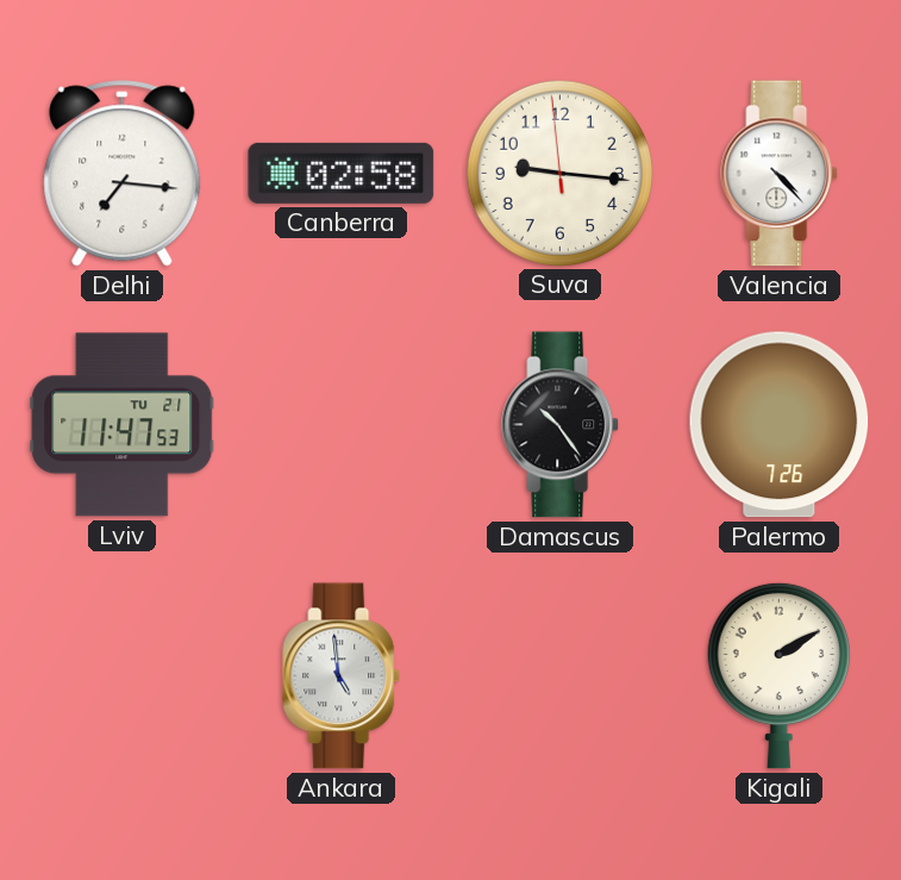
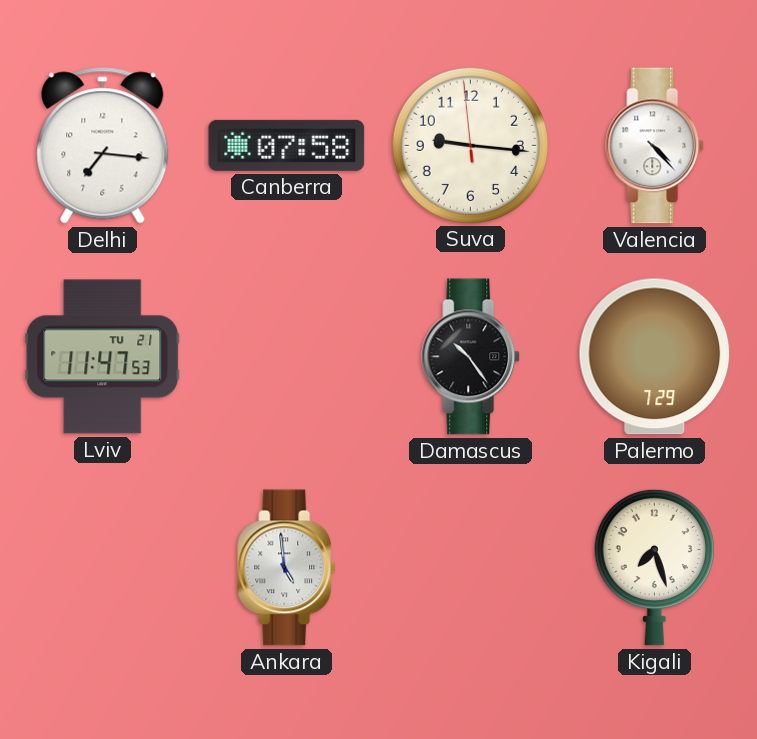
Canberra: 02:58 -> 07:58 (287, 145)
Palermo: 7:26 -> 7:29 (655, 357)
Kigali: 2:10 -> 7:27 (654, 567)
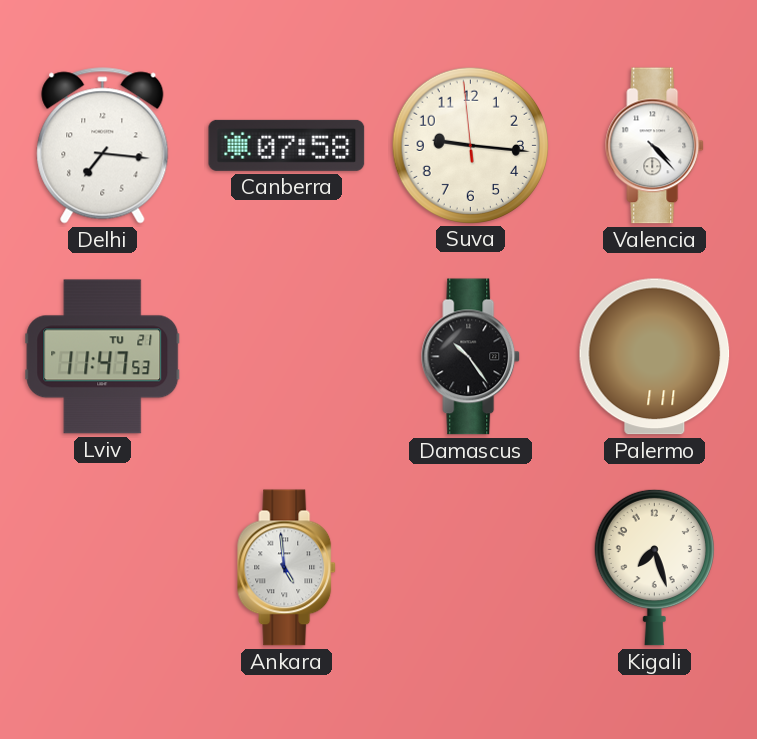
Palermo: 7:29 -> 1:11 (655, 357)
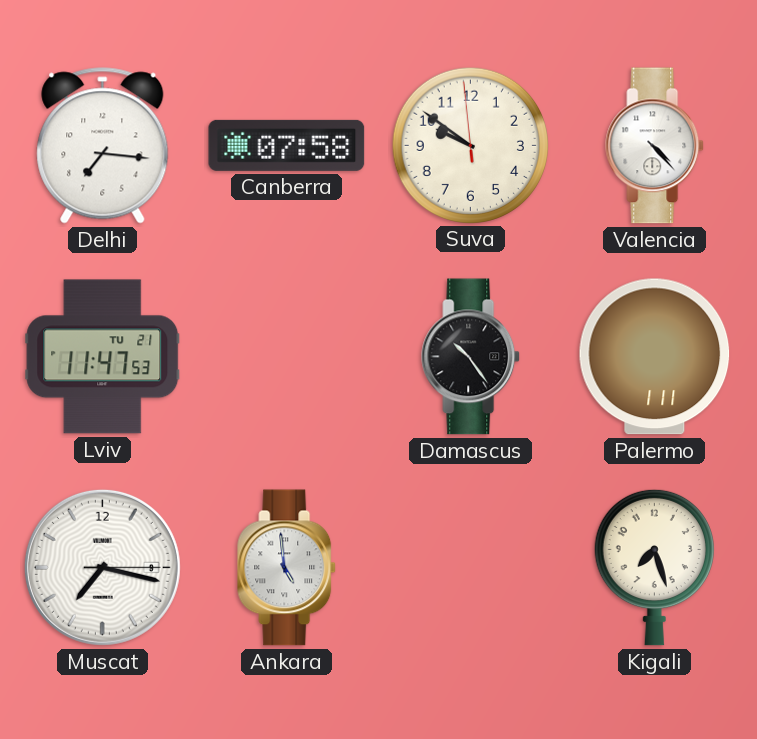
Suva: 9:15 -> 9:50 (470, 145)
Muscat: none -> 7:17 (102, 567)
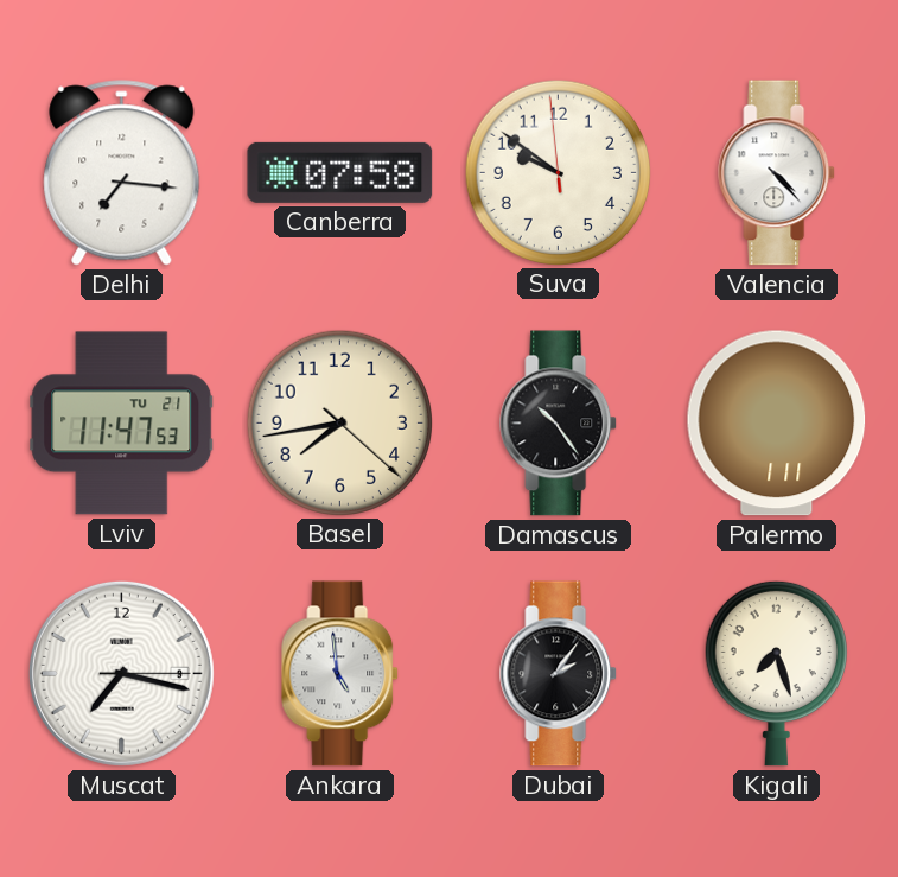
Basel: none -> 7:43 (339, 422)
Dubai: none -> 2:06 (559, 674)
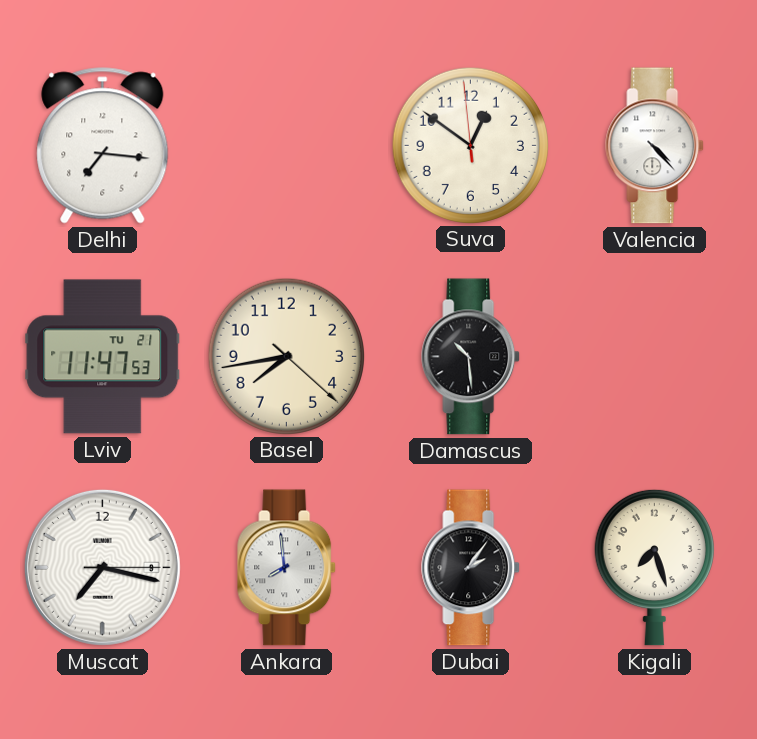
Canberra: 07:58 -> none (340, 172)
Suva: 9:50 -> 12:50 (470, 145)
Damascus: 10:24 -> 10:29 (471, 357)
Palermo: 1:11 -> none (777, 424)
Ankara: 4:59 -> 7:59 (287, 568)
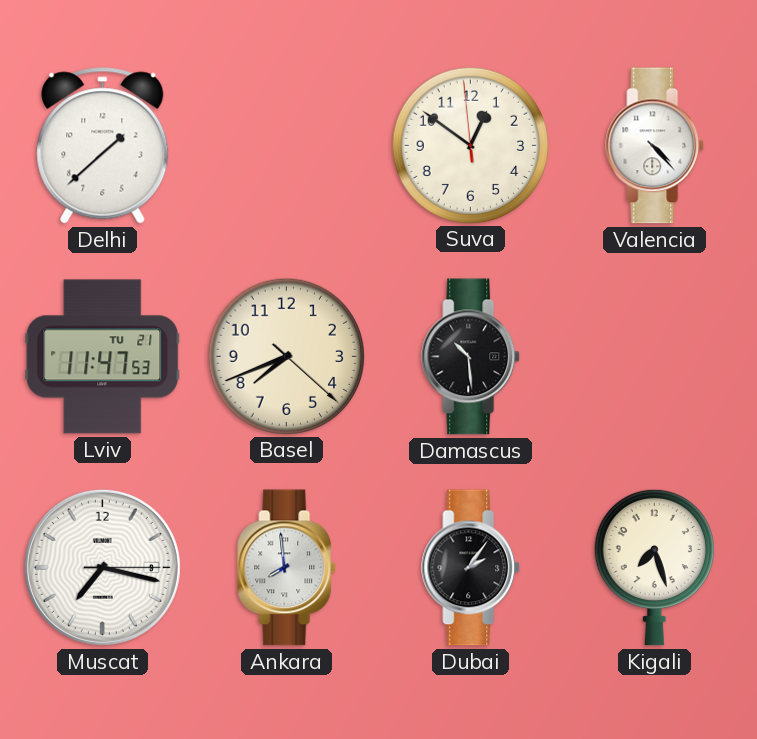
Delhi: 7:16 -> 1:38 (103, 146)
Basel: 7:43 -> 7:41 (286, 356)
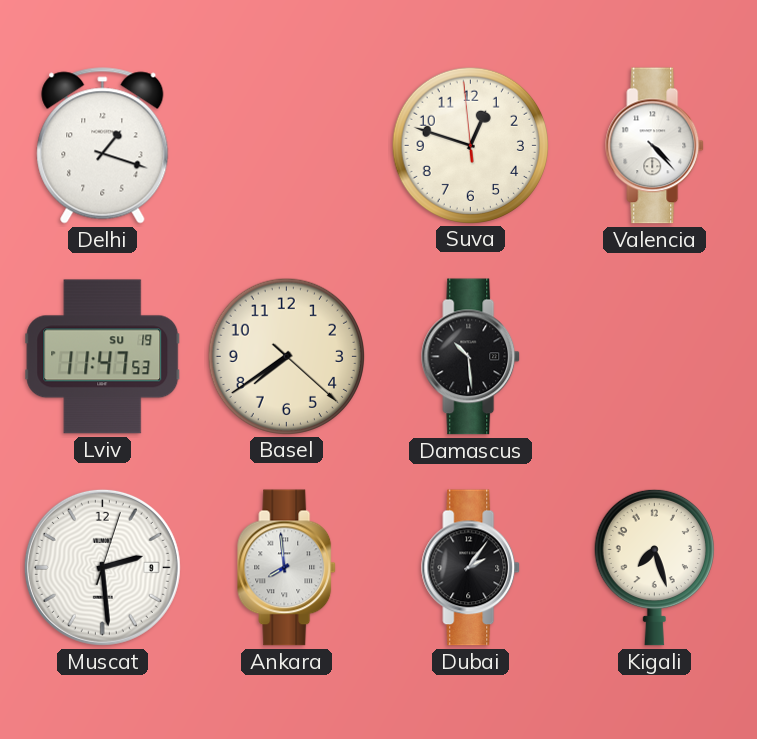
Delhi: 1:38 -> 1:18 (103, 146)
Suva: 12:50 -> 12:47 (470, 145)
Lviv date: TU 21 -> SU 19 (103, 357)
Basel: 7:41 -> 7:39 (286, 356)
Muscat: 7:17 -> 2:29 (102, 567)
